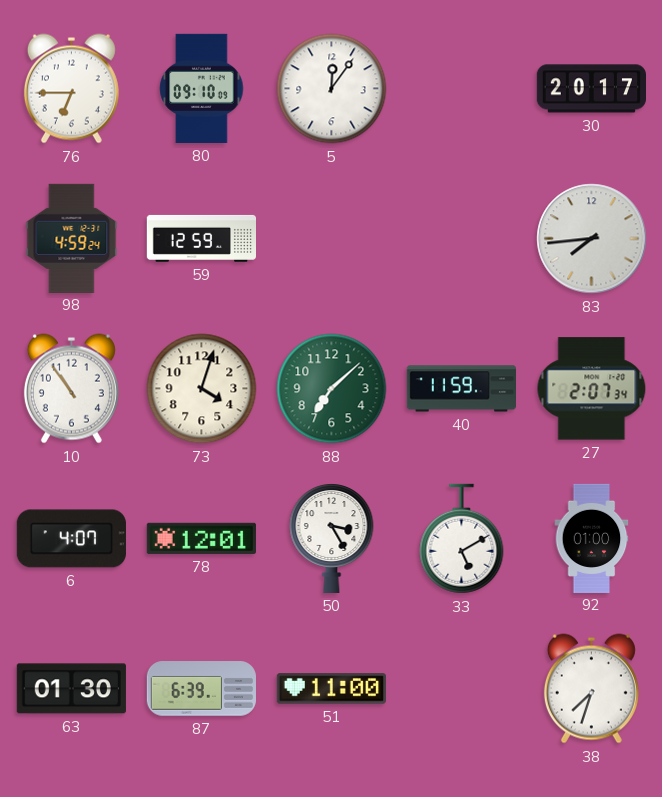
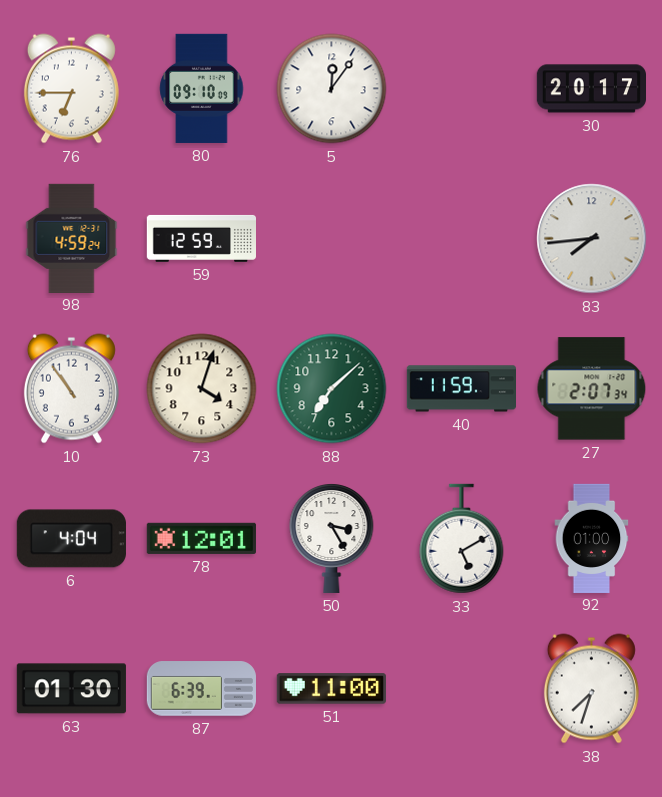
6: 4:07 -> 4:04 (71, 539)
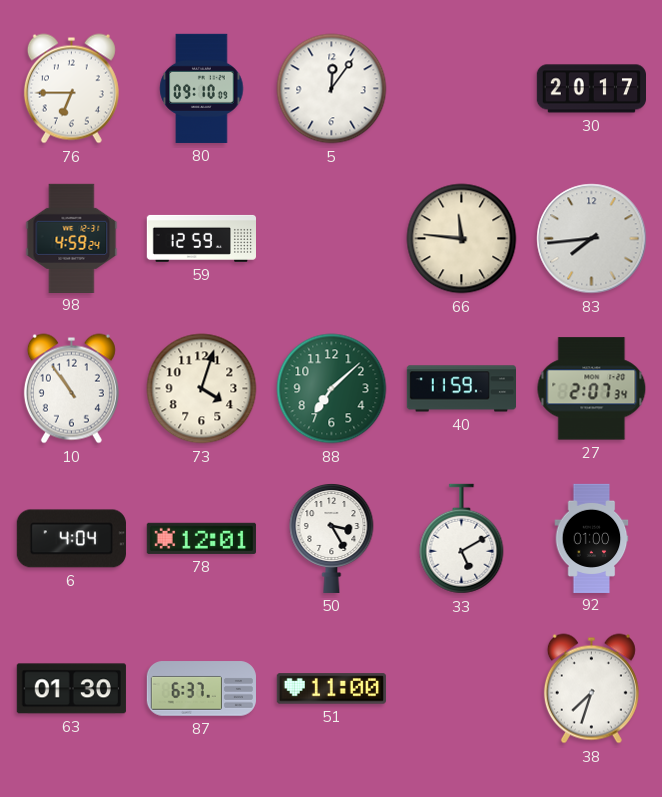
66: none -> 11:46 (462, 239)
87: 6:39 -> 6:37 (201, 689)
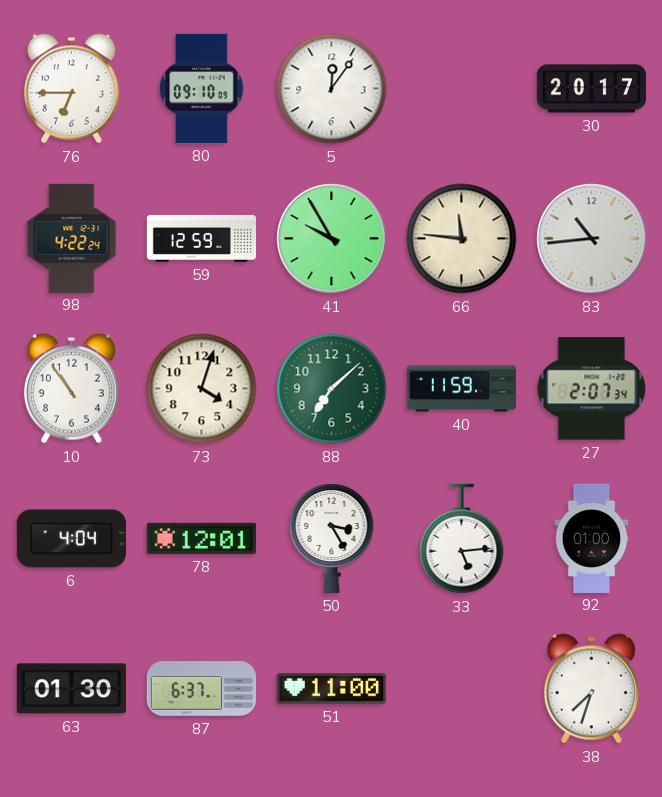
98: 4:59 -> 4:22 (72, 238)
41: none -> 9:55 (332, 239)
83: 7:44 -> 10:44 (592, 239)
33: 5:10 -> 5:14 (462, 539)
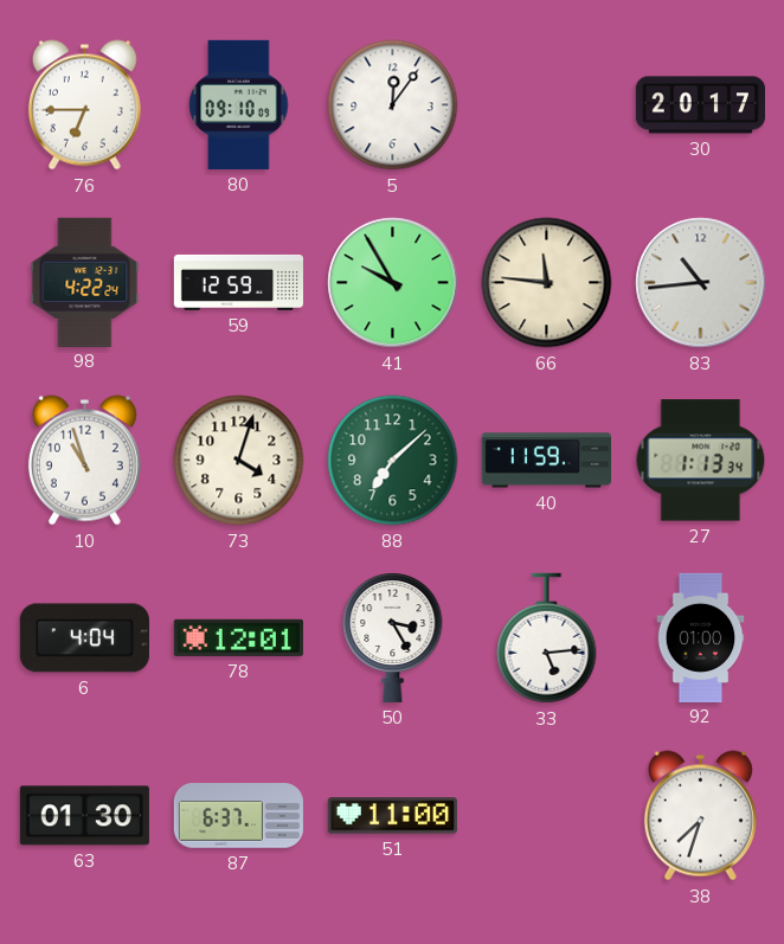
10: 10:54 -> 10:57 (84, 461)
27: 2:07 -> 1:13 (701, 461)
